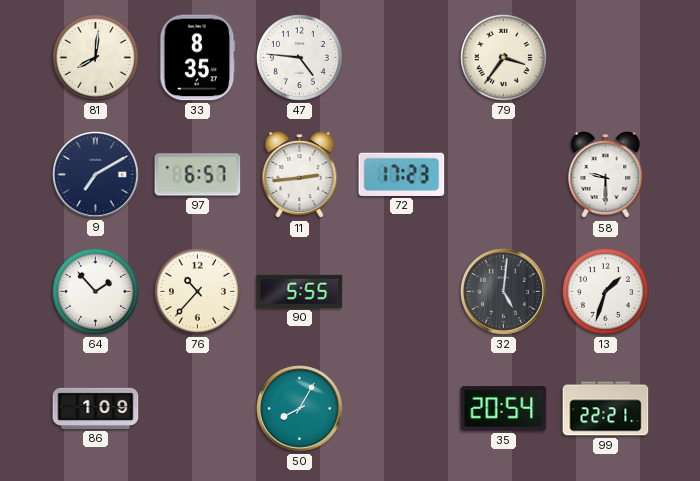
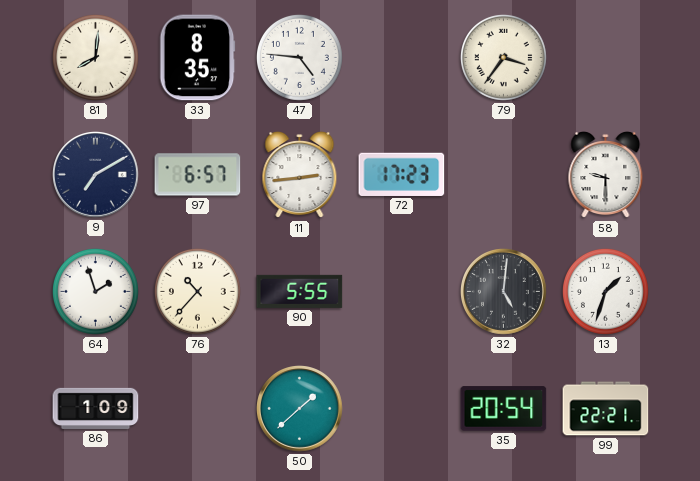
64: 1:53 -> 1:57 (95, 291)
50: 8:05 -> 1:38 (300, 409)
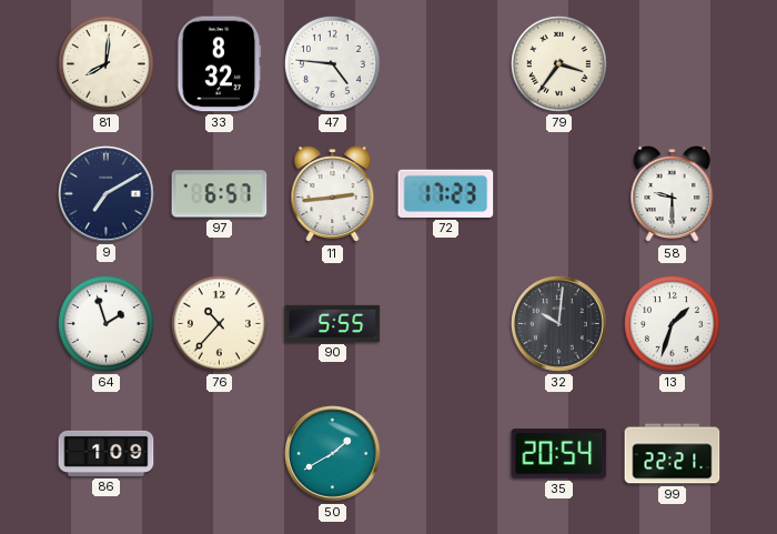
33: 8:35 -> 8:32 (220, 64)
32: 5:01 -> 10:01 (559, 324)
50: 1:38 -> 1:40 (333, 454)
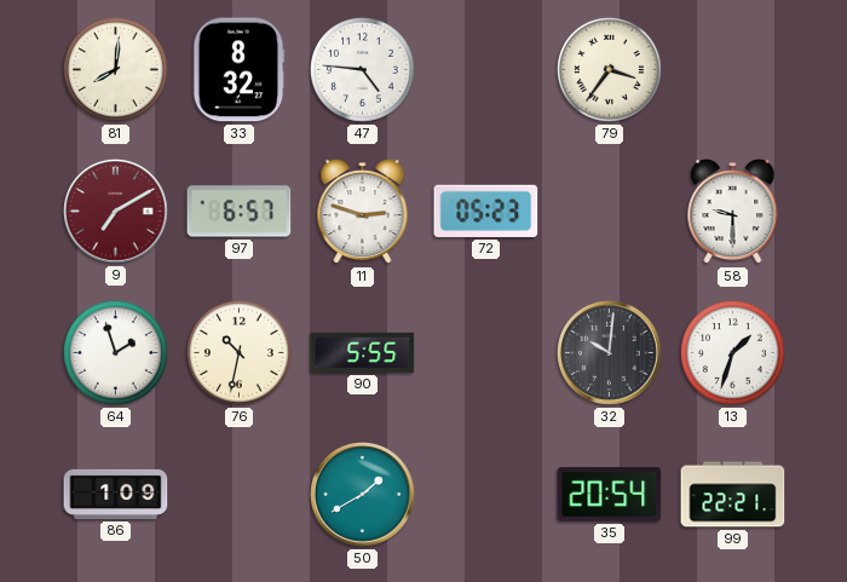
9 dial: navy -> burgundy (116, 212)
11: 2:44 -> 2:48 (363, 212)
72: 17:23 -> 05:23 (486, 211)
76: 10:37 -> 10:32 (238, 352)
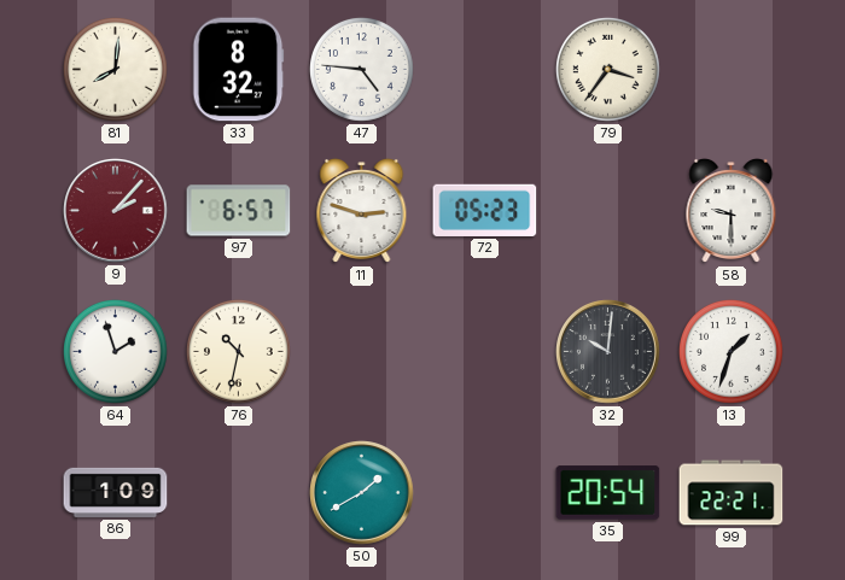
9: 7:10 -> 2:07 (116, 211)
90: 5:55 -> none (363, 352)
